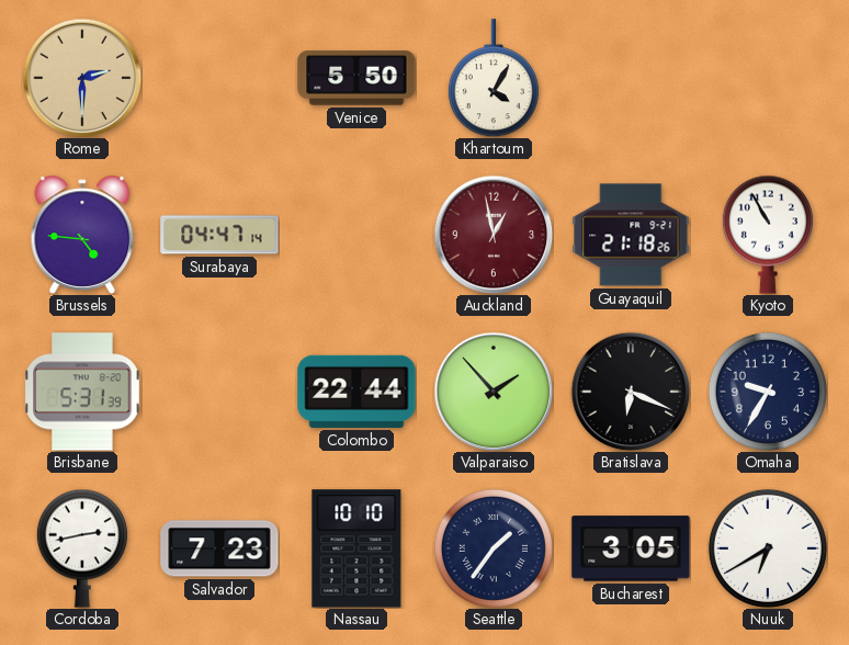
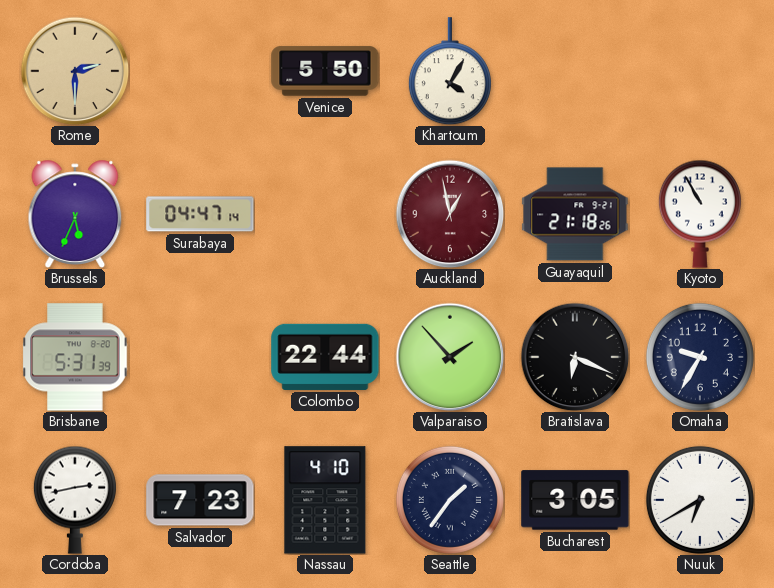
Brussels: 4:46 -> 5:34 (75, 214)
Nassau: 10:10 -> 4:10 (325, 500)
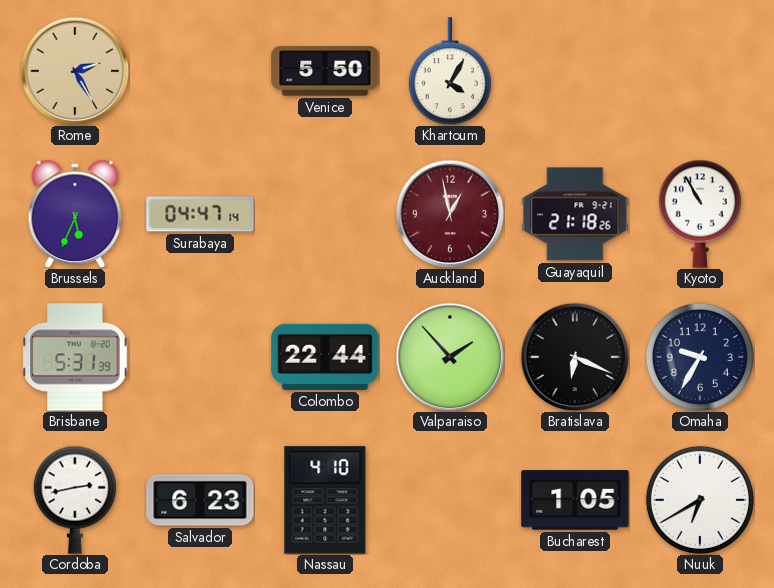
Rome: 2:30 -> 2:25 (75, 71)
Salvador: 7:23 -> 6:23 (200, 500)
Seattle: 1:36 -> none (450, 500)
Bucharest: 3:05 -> 1:05 (575, 500)
